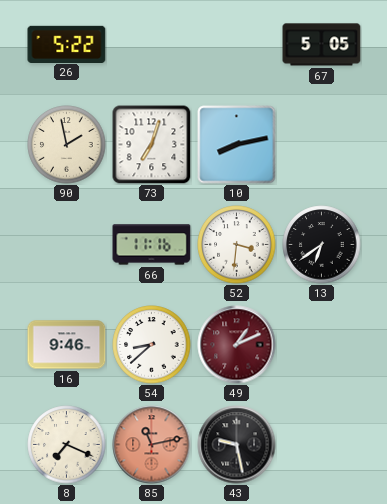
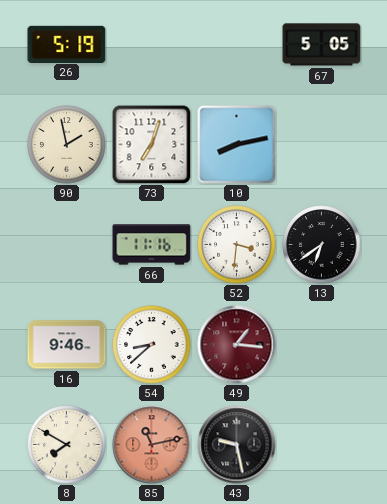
26: 5:22 -> 5:19 (67, 44)
49: 1:11 -> 1:16 (237, 345)
8: 7:19 -> 7:50 (67, 445)
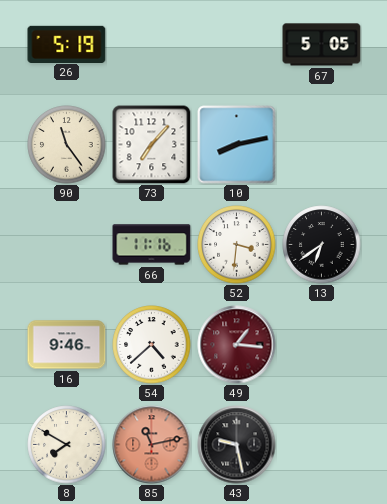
90: 1:58 -> 11:24 (67, 145)
73: 7:03 -> 7:07 (152, 145)
54: 8:38 -> 4:38 (152, 345)
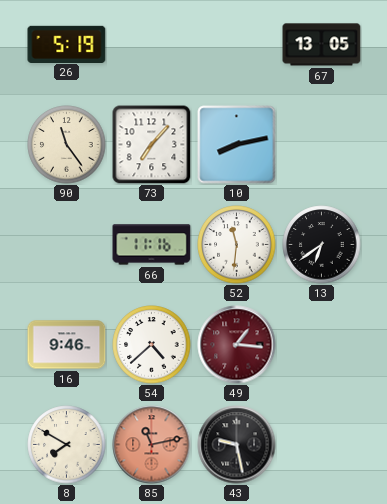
67: 5:05 -> 13:05 (322, 45)
52: 3:31 -> 11:31 (237, 245)
